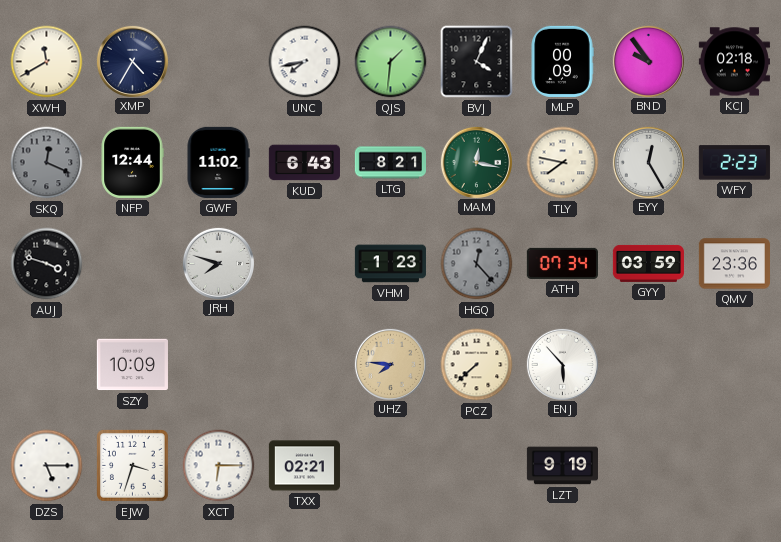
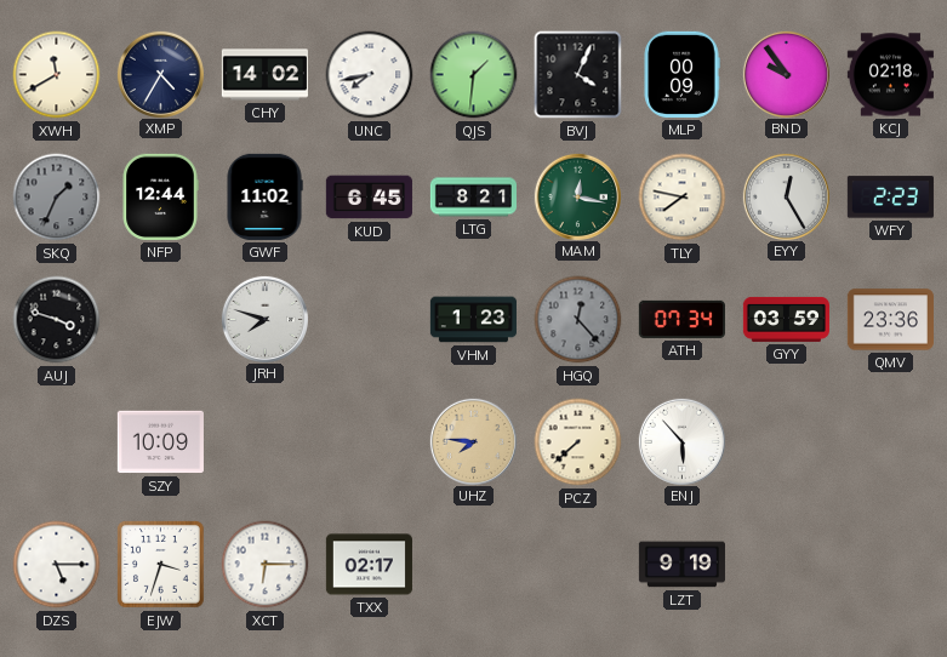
CHY: none -> 14:02 (264, 75)
SKQ: 12:19 -> 1:34 (57, 198)
KUD: 6:43 -> 6:45 (369, 198)
TXX: 02:21 -> 02:17 (369, 565)
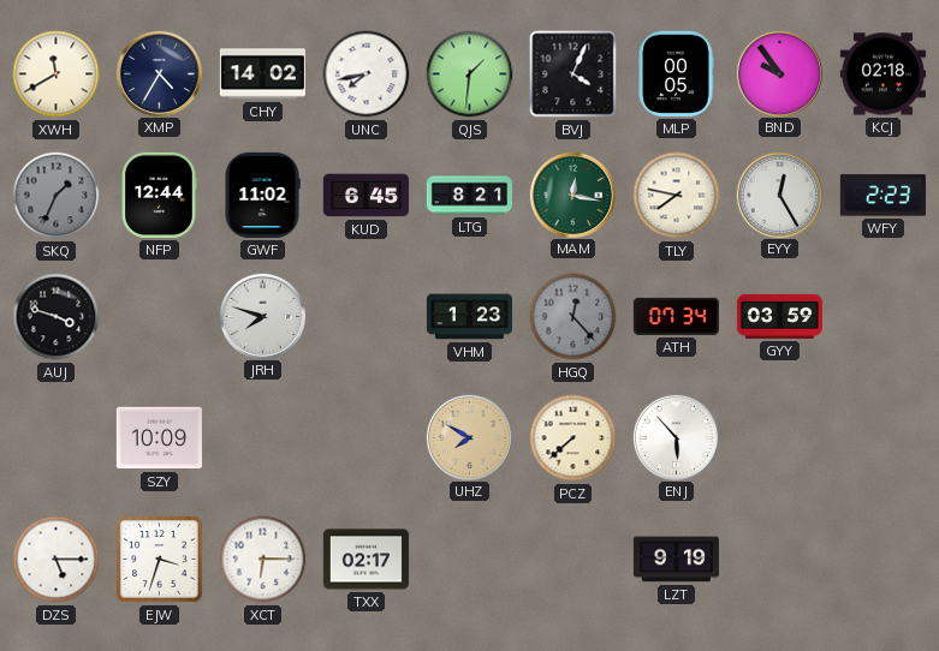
MLP: 00:09 -> 00:05 (676, 73)
QMV: 23:36 -> none (890, 320)
UHZ: 7:46 -> 7:50 (469, 437)
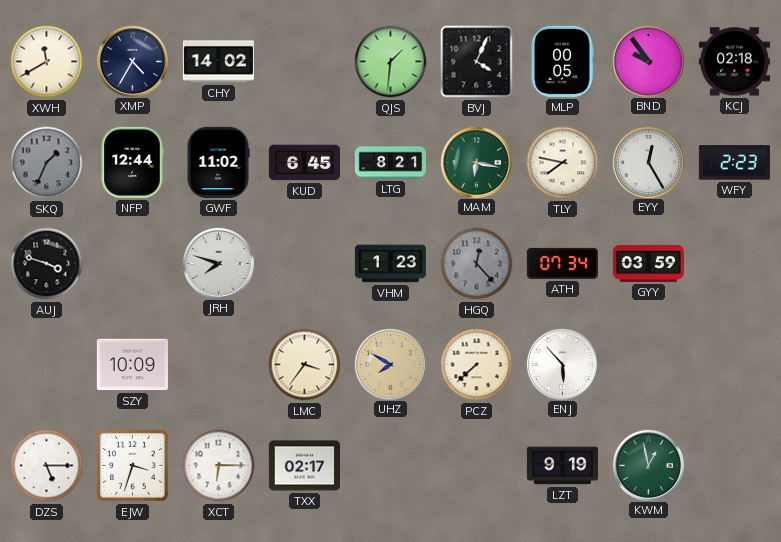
UNC: 7:43 -> none (367, 74)
MAM: 12:17 -> 6:17 (476, 162)
LMC: none -> 3:36 (305, 365)
KWM: none -> 12:58 (648, 465)
